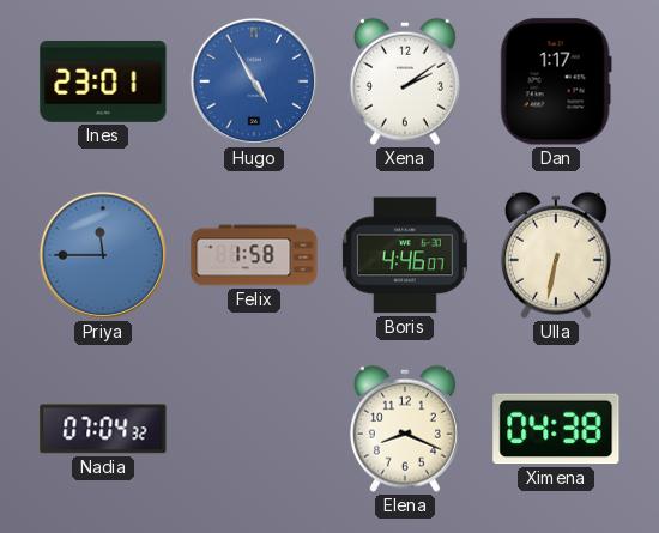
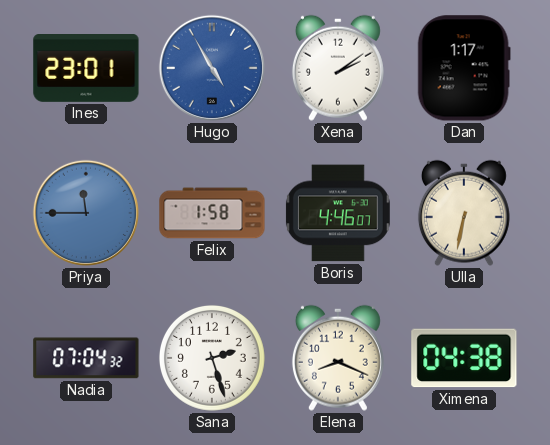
Sana: none -> 2:27 (212, 358)
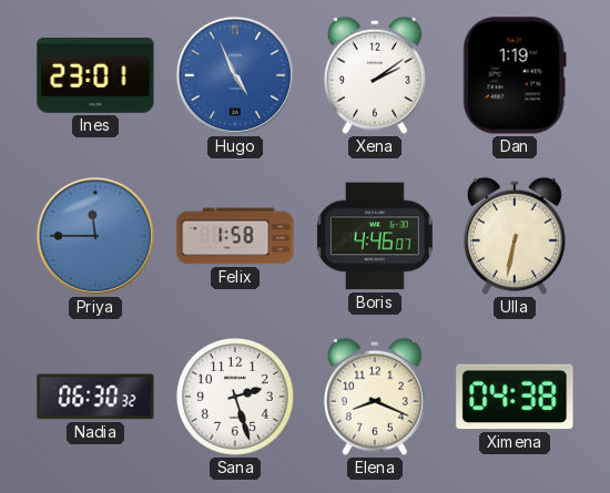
Hugo: 4:55 -> 4:56 (235, 75)
Dan: 1:17 -> 1:19 (515, 75)
Nadia: 07:04 -> 06:30 (95, 397)
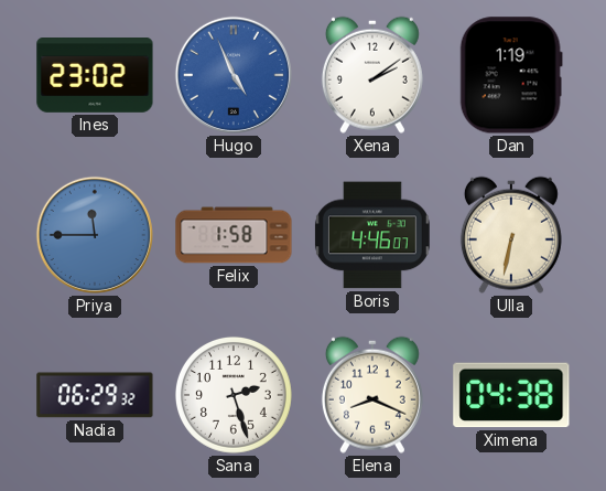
Ines: 23:01 -> 23:02 (95, 76)
Nadia: 06:30 -> 06:29 (95, 395)
